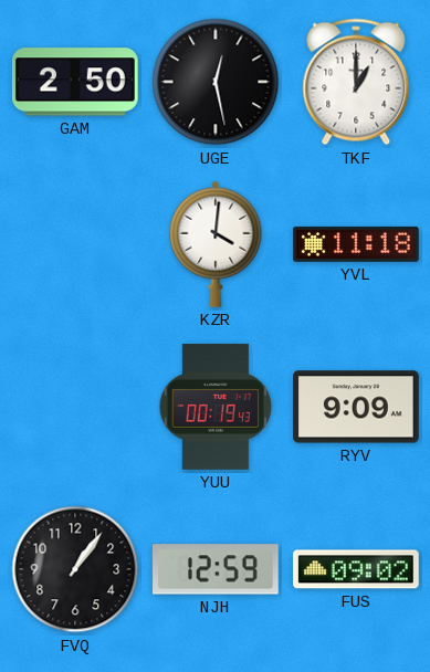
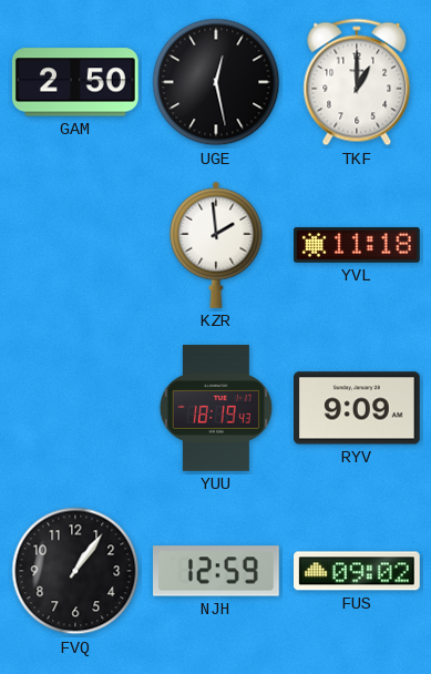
KZR: 4:01 -> 1:59 (216, 245)
YUU: 00:19 -> 18:19 (216, 408)
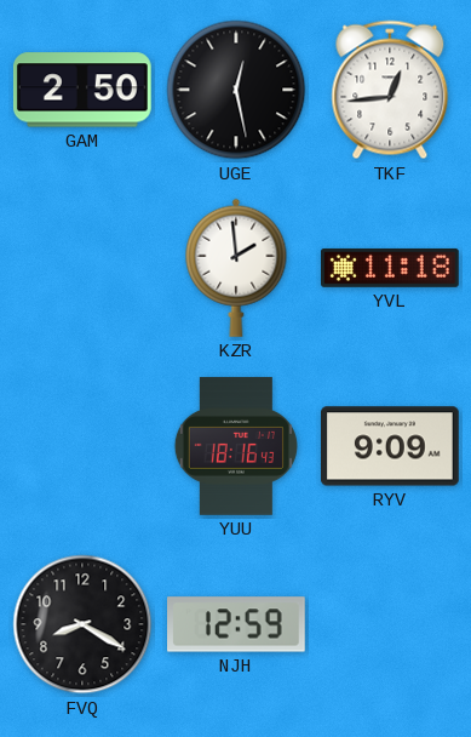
TKF: 1:00 -> 12:44 (390, 90)
YUU: 18:19 -> 18:16 (236, 446)
FVQ: 1:06 -> 8:20 (82, 624)
FUS: 09:02 -> none (358, 571)
